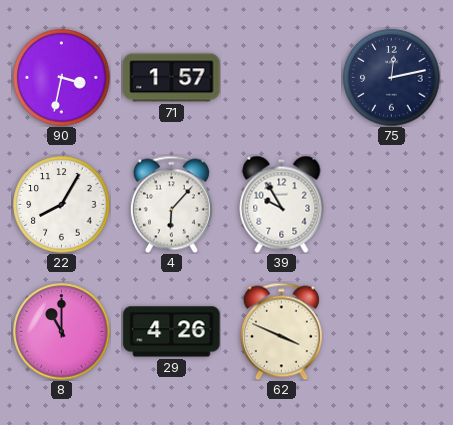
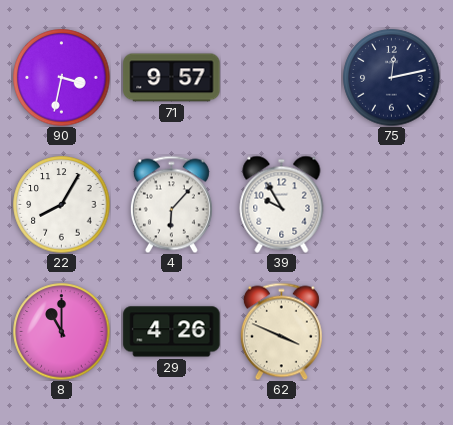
71: 1:57 -> 9:57 (172, 78)
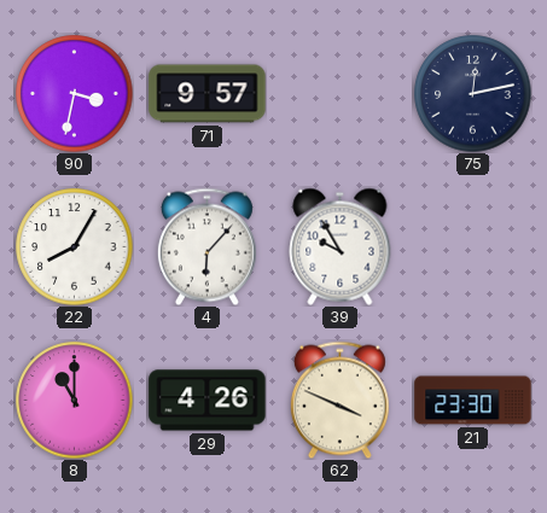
21: none -> 23:30 (473, 401)
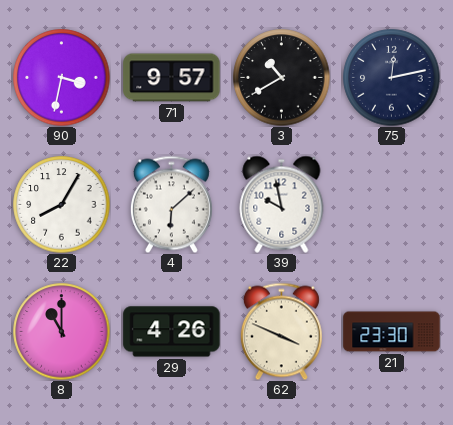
3: none -> 10:40 (282, 78)
4: 6:07 -> 6:08 (171, 204)
39: 9:55 -> 9:58 (282, 204)
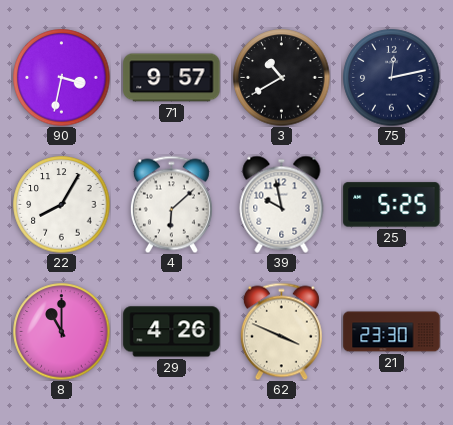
25: none -> 5:25 (392, 205)
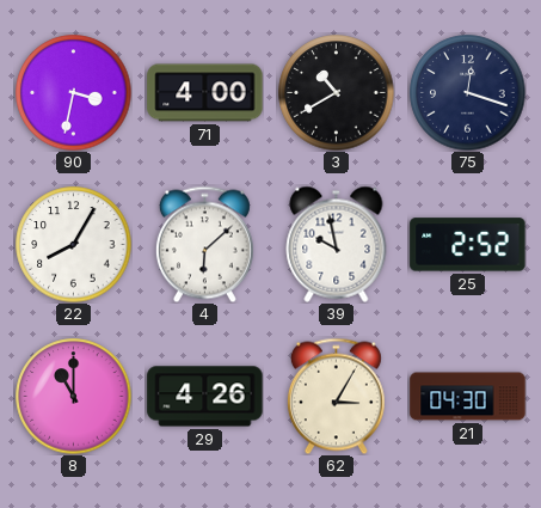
71: 9:57 -> 4:00 (205, 93)
75: 12:13 -> 12:18 (468, 93)
25: 5:25 -> 2:52 (468, 245)
62: 3:49 -> 3:05 (336, 396)
21: 23:30 -> 04:30 (468, 397)
